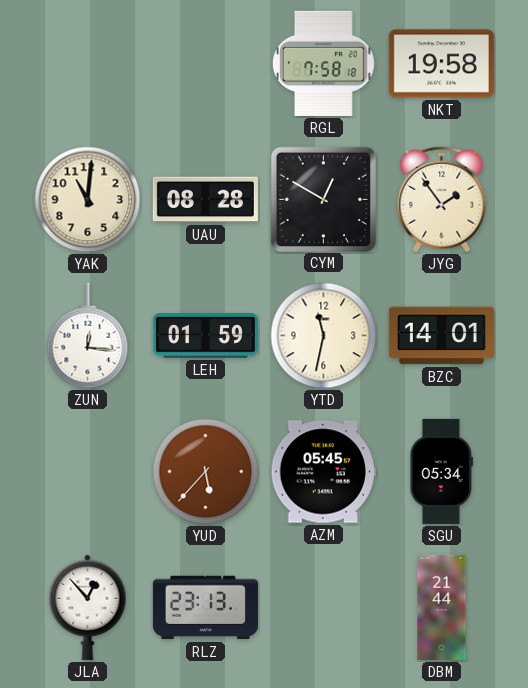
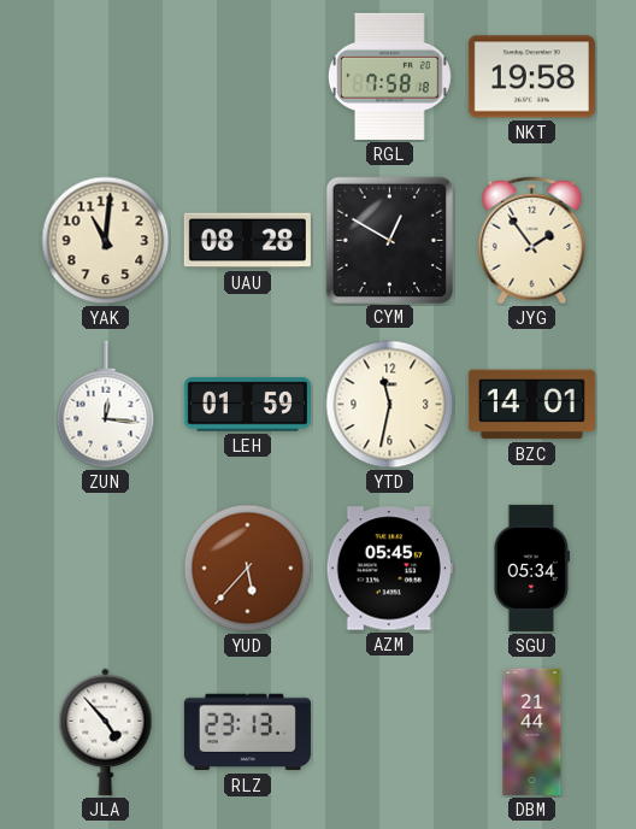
JLA: 12:53 -> 4:53 (106, 731)
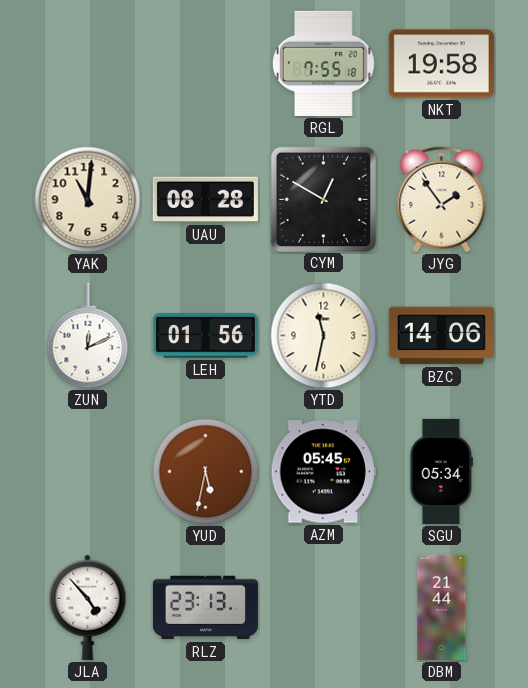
RGL: 7:58 -> 7:55 (323, 63)
ZUN: 12:16 -> 12:11 (88, 336)
LEH: 01:59 -> 01:56 (205, 336)
BZC: 14:01 -> 14:06 (441, 336)
YUD: 5:37 -> 5:32 (206, 472)
